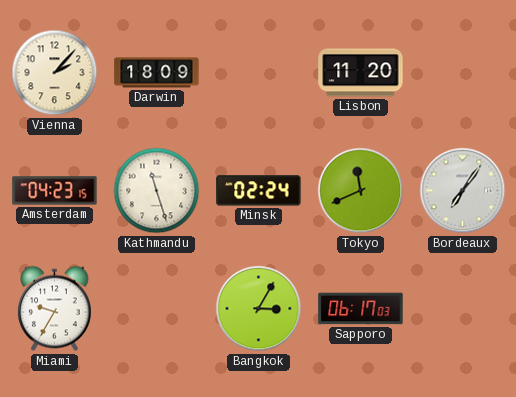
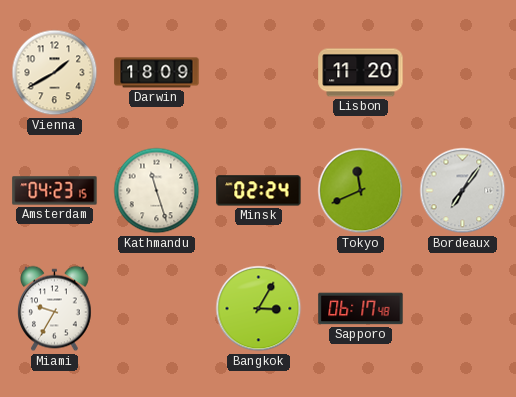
Vienna: 2:07 -> 1:40 (55, 73)
Sapporo: 06:17:03 -> 06:17:48 (361, 309)
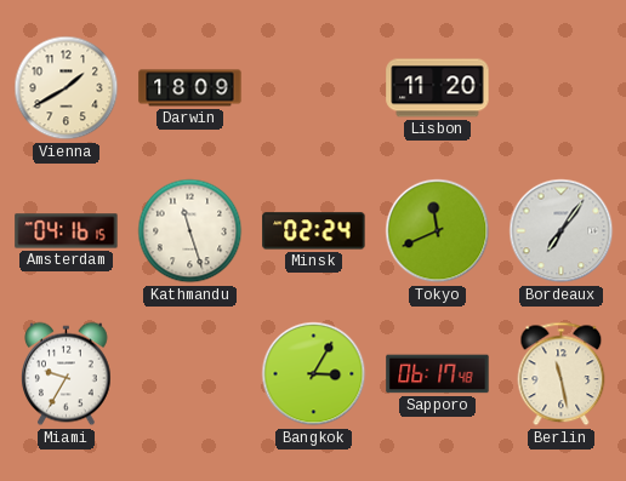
Amsterdam: 04:23 -> 04:16 (67, 231)
Berlin: none -> 11:28 (562, 374)
